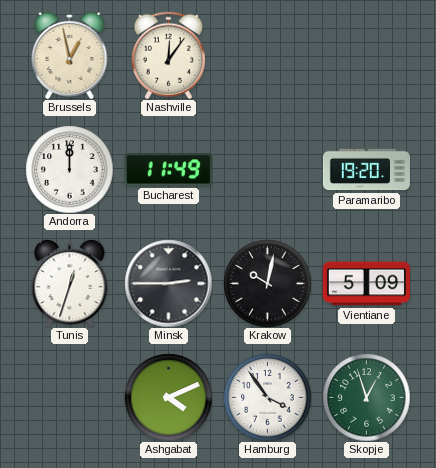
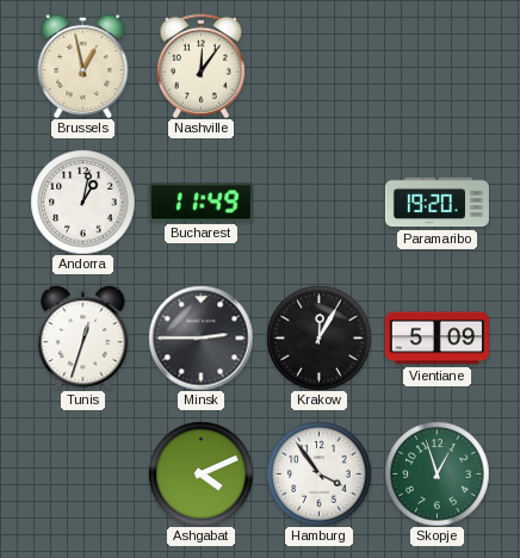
Andorra: 12:00 -> 1:02 (82, 201)
Krakow: 10:02 -> 12:05 (318, 337)
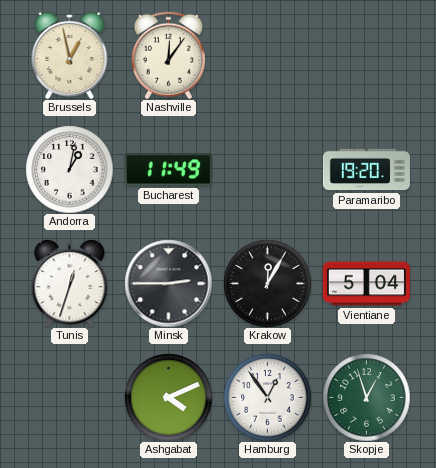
Vientiane: 5:09 -> 5:04 (366, 284)
Hamburg: 3:54 -> 12:54 (267, 397)
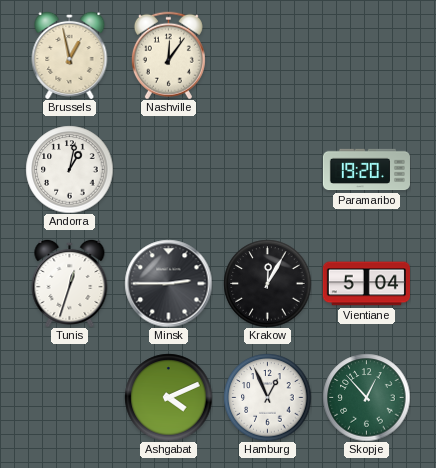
Bucharest: 11:49 -> none (168, 170)
Hamburg: 12:54 -> 12:56 (267, 397)
Skopje: 12:57 -> 12:53 (366, 397)
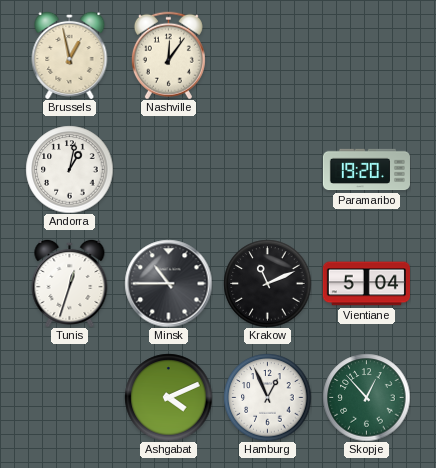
Minsk: 2:45 -> 10:45 (168, 283)
Krakow: 12:05 -> 11:11 (267, 283)
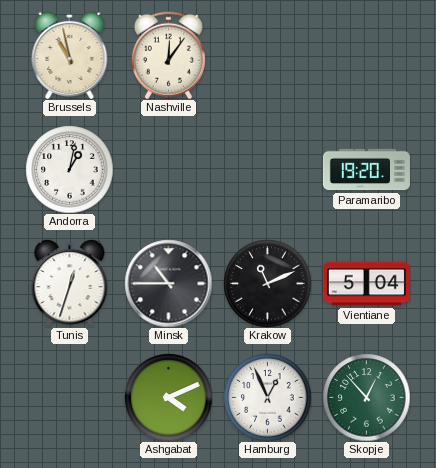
Brussels: 12:58 -> 10:58 (70, 55)
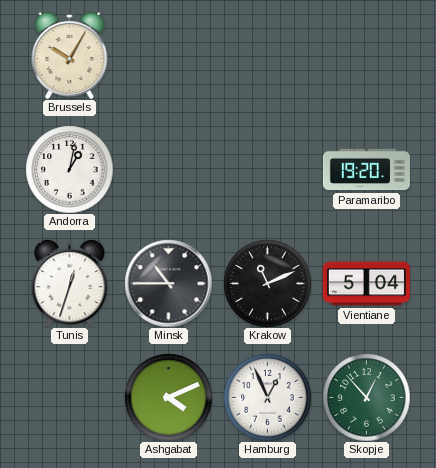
Brussels: 10:58 -> 10:05 (70, 55)
Nashville: 12:06 -> none (168, 55)
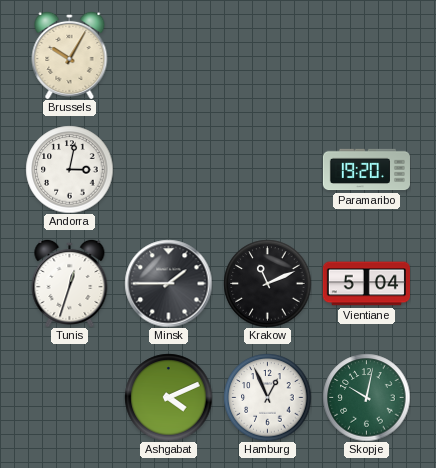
Andorra: 1:02 -> 3:02 (69, 169)
Minsk: 10:45 -> 1:45 (168, 283)
Skopje: 12:53 -> 10:02 (366, 397)
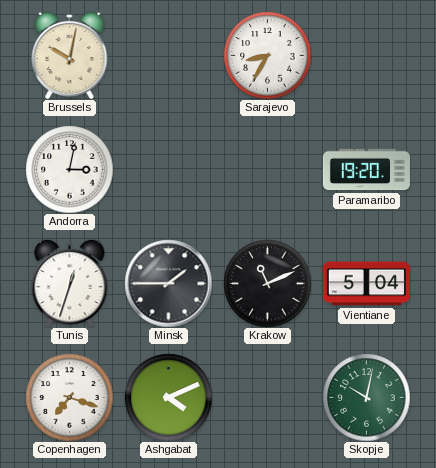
Brussels: 10:05 -> 10:02 (70, 55)
Sarajevo: none -> 8:35 (267, 55)
Copenhagen: none -> 7:18 (69, 397)
Hamburg: 12:56 -> none (267, 397)
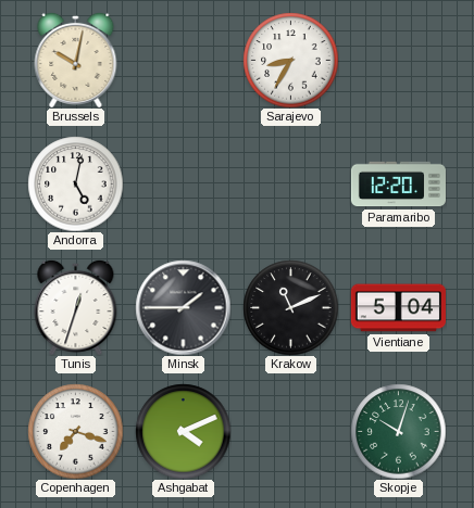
Andorra: 3:02 -> 5:02 (75, 183)
Paramaribo: 19:20 -> 12:20 (398, 185)
Skopje: 10:02 -> 10:03 (398, 431)
